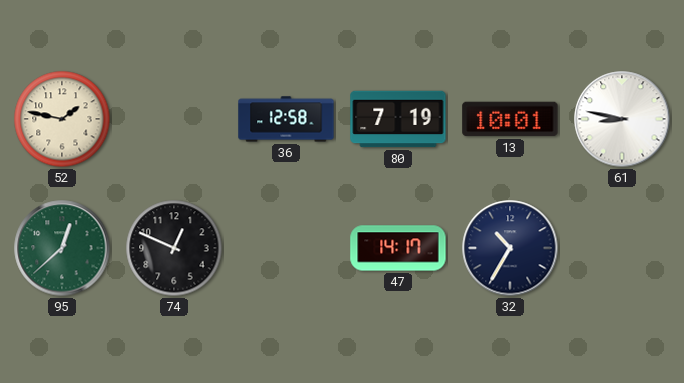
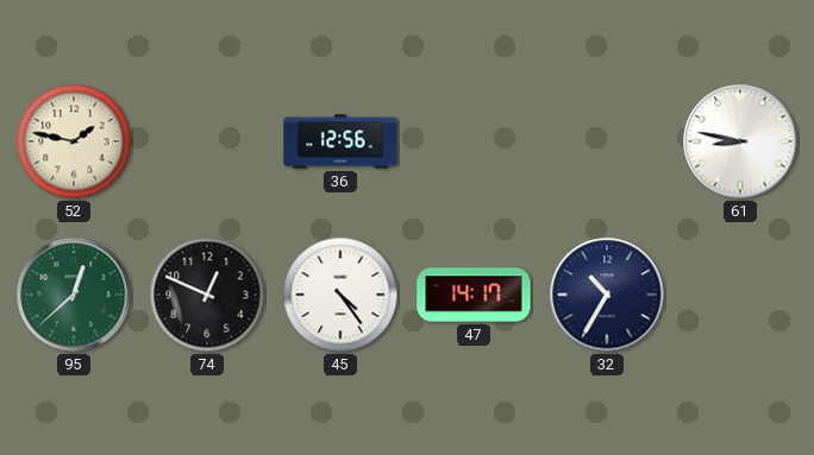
36: 12:58 -> 12:56 (340, 141)
80: 7:19 -> none (398, 119)
13: 10:01 -> none (510, 119)
45: none -> 4:24 (340, 295)
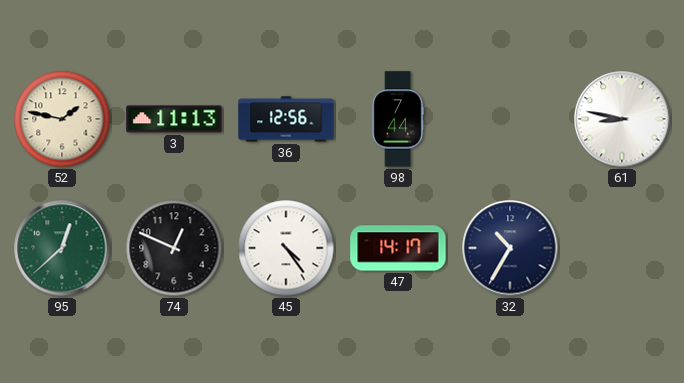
3: none -> 11:13 (174, 119)
98: none -> 7:44 (398, 119)
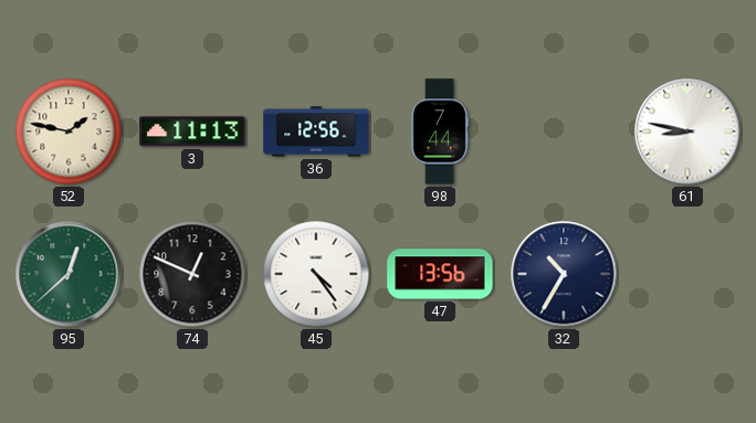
47: 14:17 -> 13:56 (440, 274)
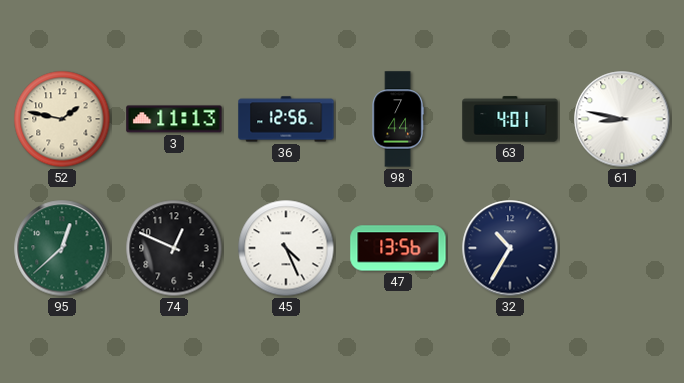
63: none -> 4:01 (510, 119)
45: 4:24 -> 4:26 (286, 248)
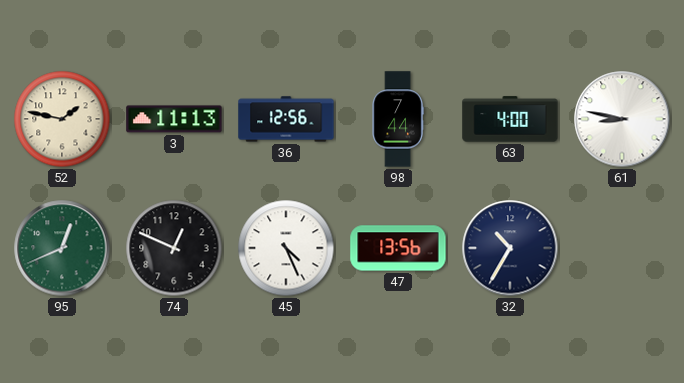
63: 4:01 -> 4:00 (510, 119)
95: 12:38 -> 12:41 (62, 248)
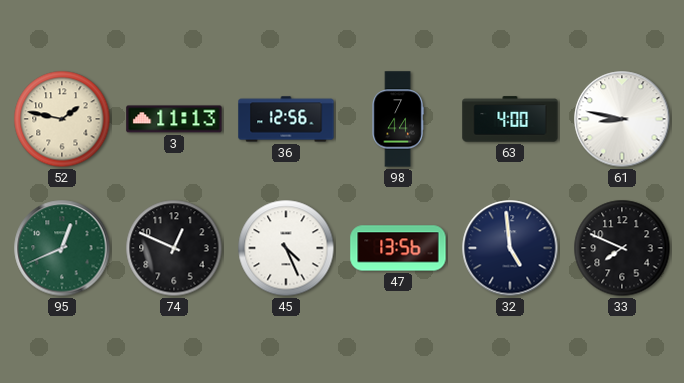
32: 10:35 -> 4:59 (510, 248)
33: none -> 7:49 (622, 248)
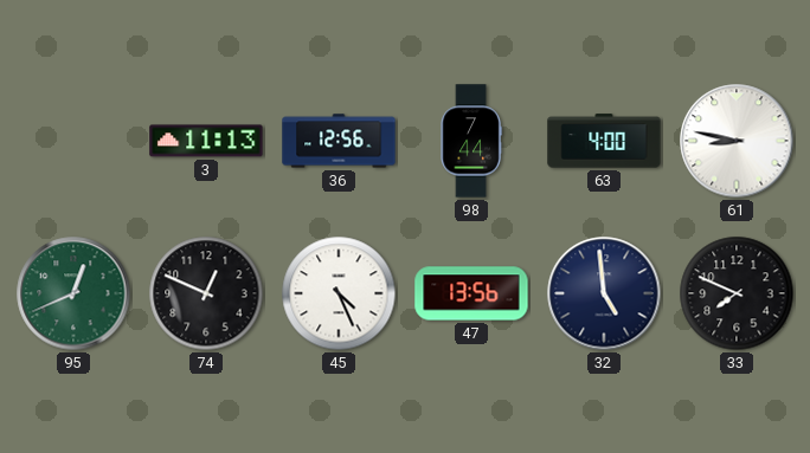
52: 1:47 -> none (62, 119)
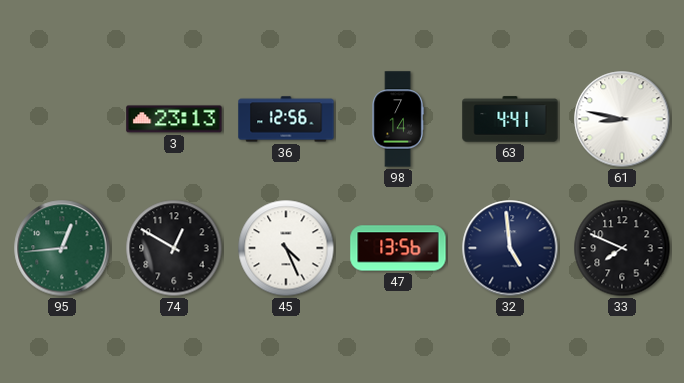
3: 11:13 -> 23:13 (174, 119)
98: 7:44 -> 7:14 (398, 119)
63: 4:00 -> 4:41 (510, 119)
95: 12:41 -> 12:44 (62, 248)
74: 12:49 -> 12:50 (174, 248)
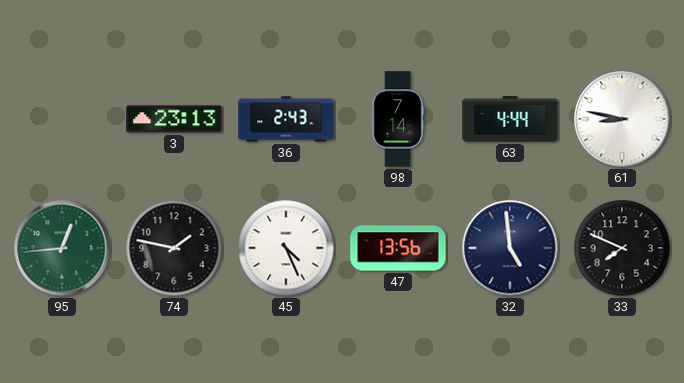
36: 12:56 -> 2:43 (286, 119)
63: 4:41 -> 4:44 (510, 119)
74: 12:50 -> 1:47 (174, 248)
